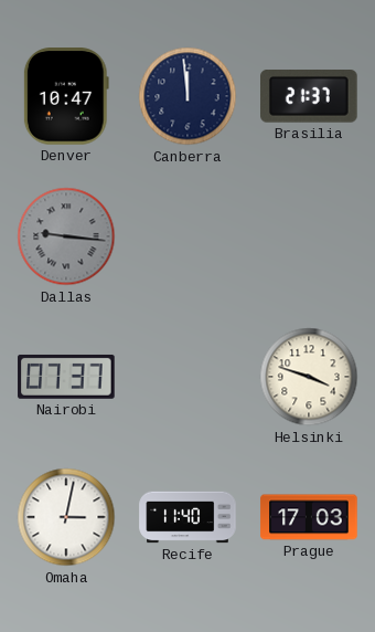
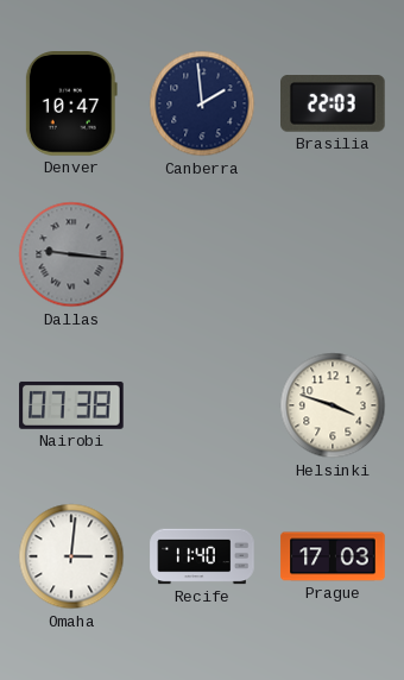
Canberra: 11:59 -> 1:59 (202, 103)
Brasilia: 21:37 -> 22:03 (334, 105)
Nairobi: 07:37 -> 07:38 (71, 405)
Omaha: 3:02 -> 3:01 (71, 556)
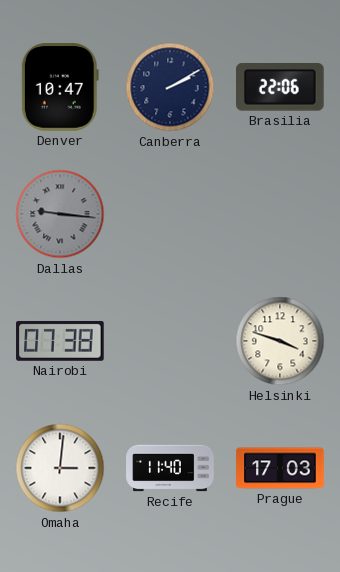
Canberra: 1:59 -> 2:10 (170, 87)
Brasilia: 22:03 -> 22:06 (281, 88)
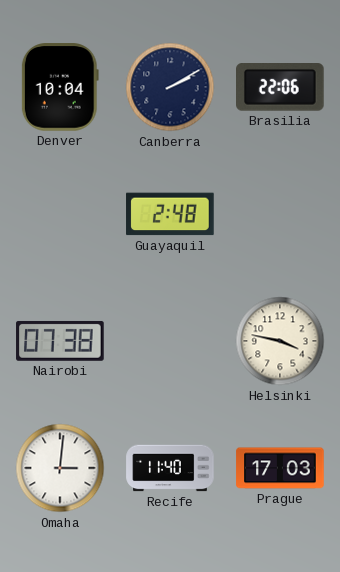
Denver: 10:47 -> 10:04 (60, 87)
Dallas: 9:16 -> none (60, 214)
Guayaquil: none -> 2:48 (170, 214)
Helsinki: 3:48 -> 3:47 (280, 341)
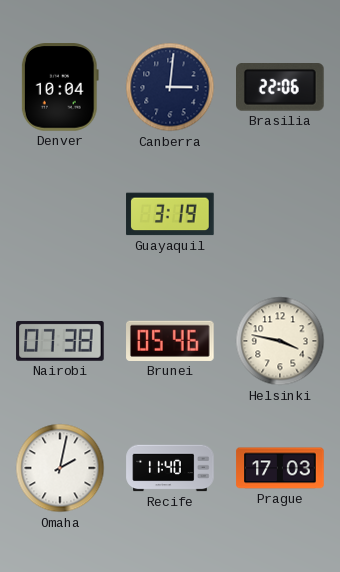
Canberra: 2:10 -> 3:01 (170, 87)
Guayaquil: 2:48 -> 3:19 (170, 214)
Brunei: none -> 05:46 (170, 341)
Omaha: 3:01 -> 2:02 (60, 468)
